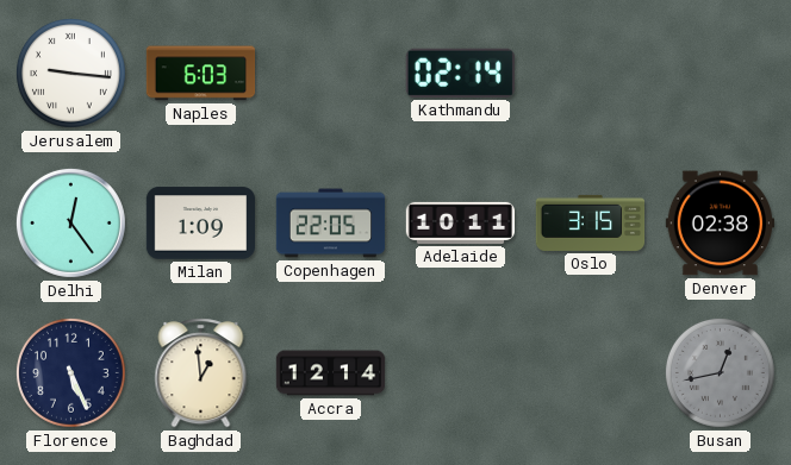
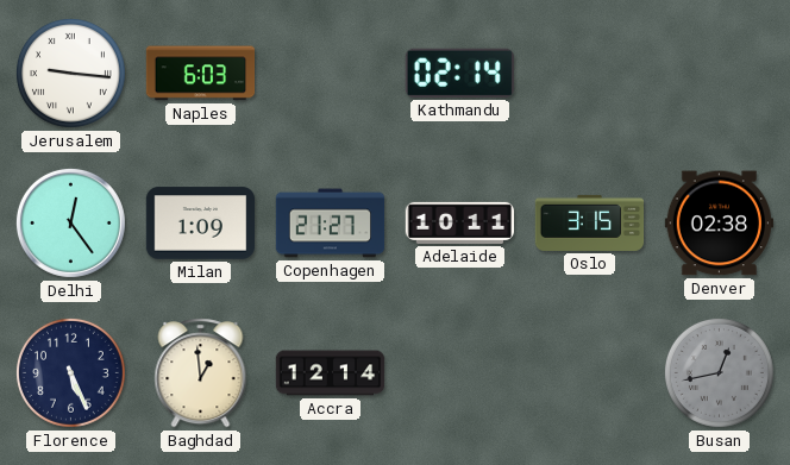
Copenhagen: 22:05 -> 21:27 (331, 224)
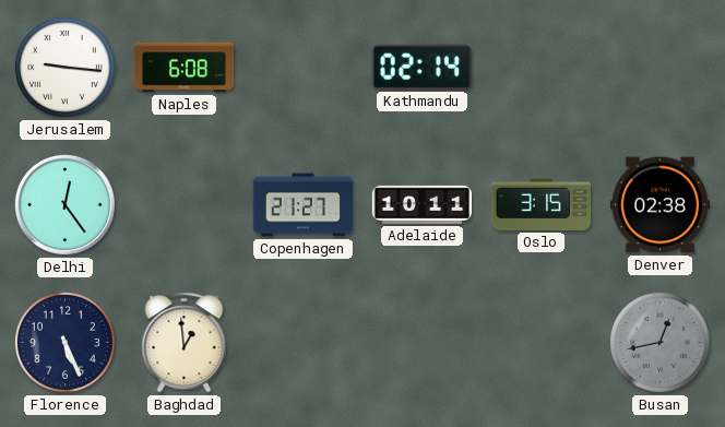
Naples: 6:03 -> 6:08 (185, 68)
Milan: 1:09 -> none (201, 224)
Accra: 12:14 -> none (331, 373)
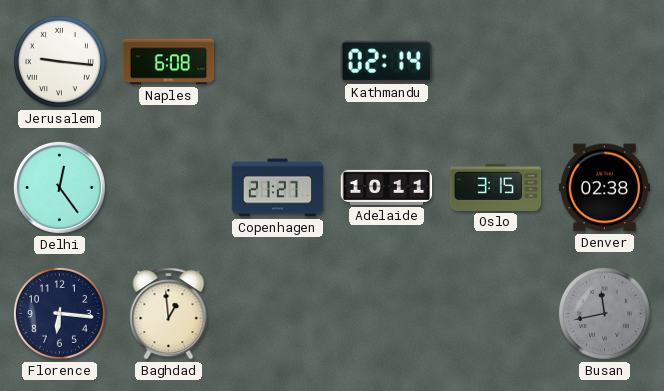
Florence: 5:26 -> 6:16 (59, 313)
Busan: 12:43 -> 11:43 (604, 313)
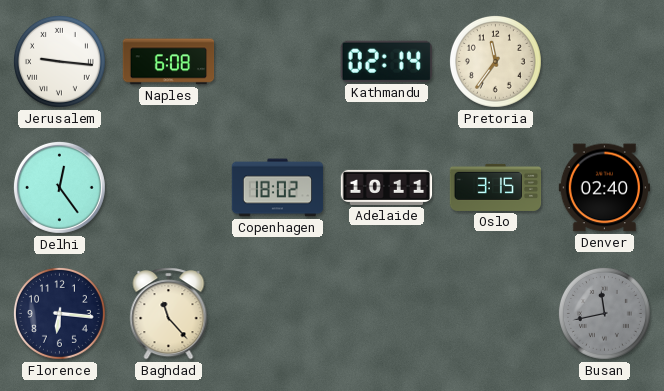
Pretoria: none -> 11:36 (495, 61)
Copenhagen: 21:27 -> 18:02 (278, 188)
Denver: 02:38 -> 02:40 (604, 188)
Baghdad: 12:59 -> 11:23 (169, 314)
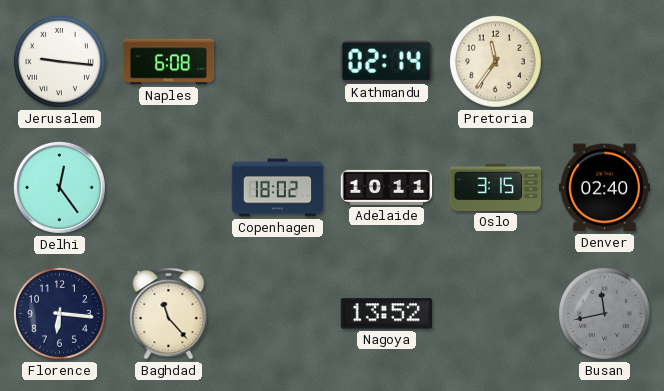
Nagoya: none -> 13:52 (386, 314)
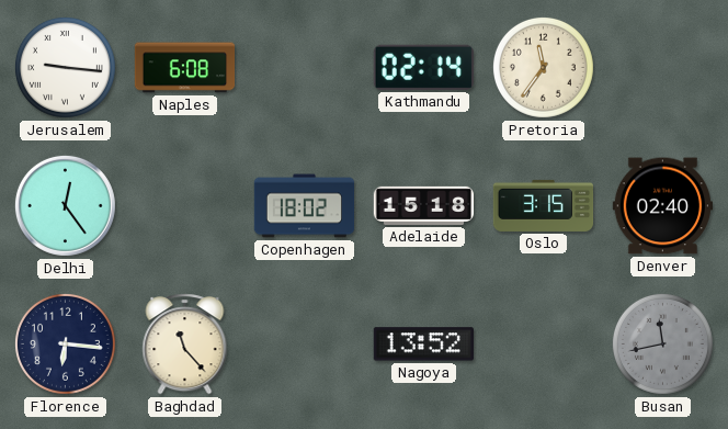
Adelaide: 10:11 -> 15:18 (424, 205)
